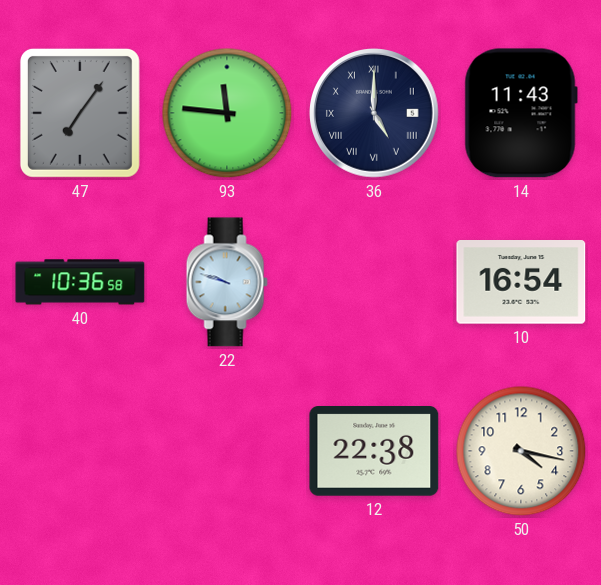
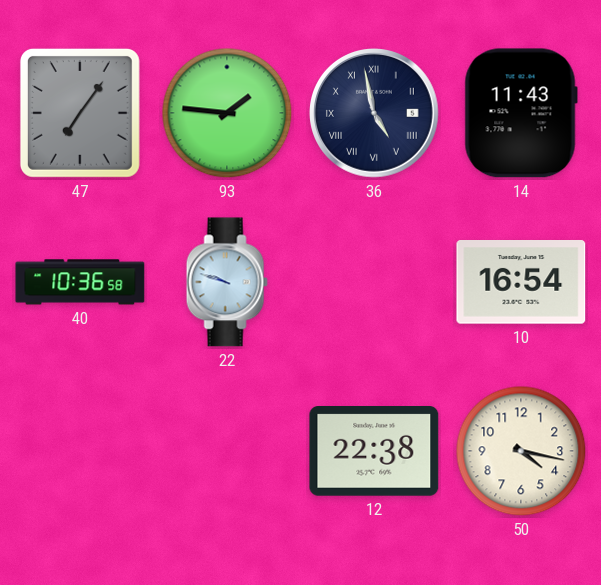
93: 11:46 -> 1:46 (227, 113)
36: 5:00 -> 4:58 (375, 114)
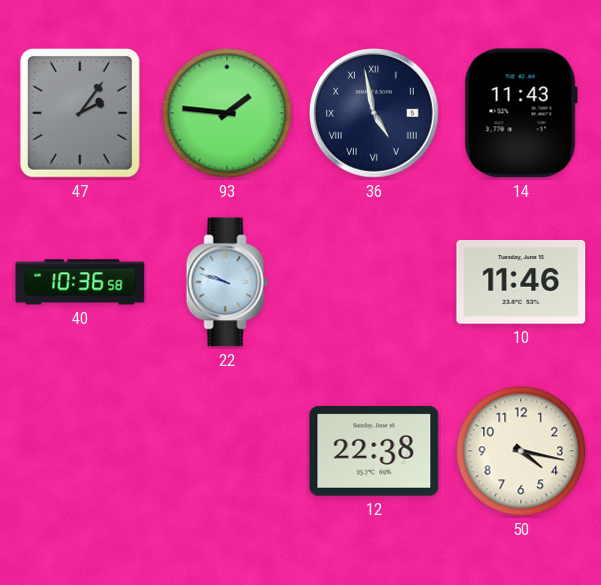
47: 7:06 -> 2:06 (80, 113)
10: 16:54 -> 11:46 (521, 283)
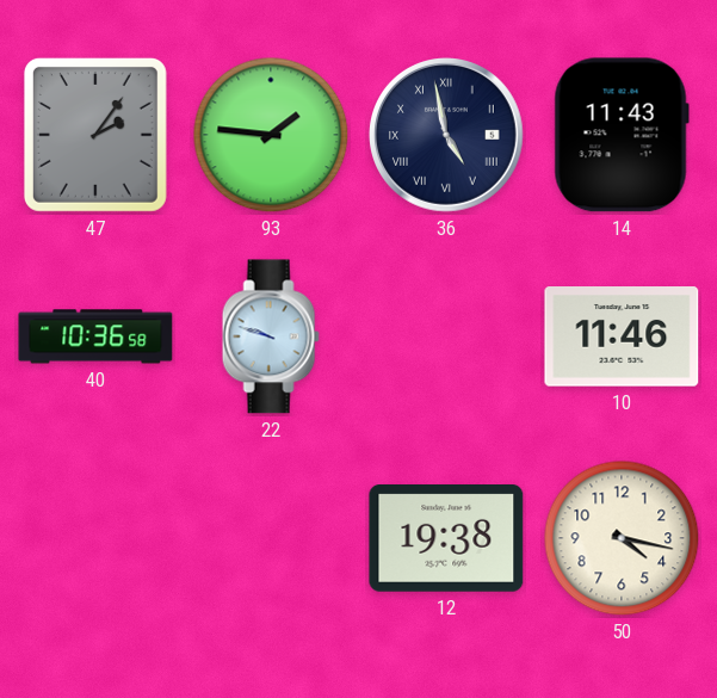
12: 22:38 -> 19:38 (446, 539)
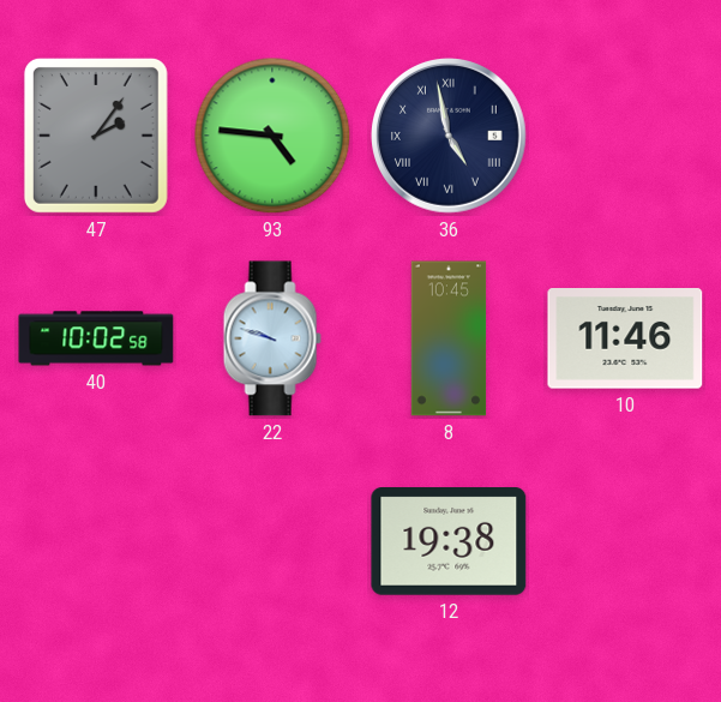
93: 1:46 -> 4:46 (272, 136)
14: 11:43 -> none (622, 135)
40: 10:36 -> 10:02 (96, 338)
8: none -> 10:45 (449, 338)
50: 4:17 -> none (622, 538)
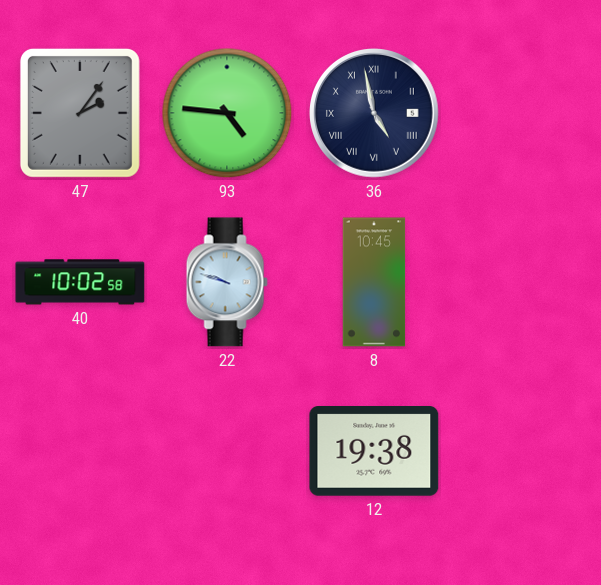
10: 11:46 -> none (625, 340)
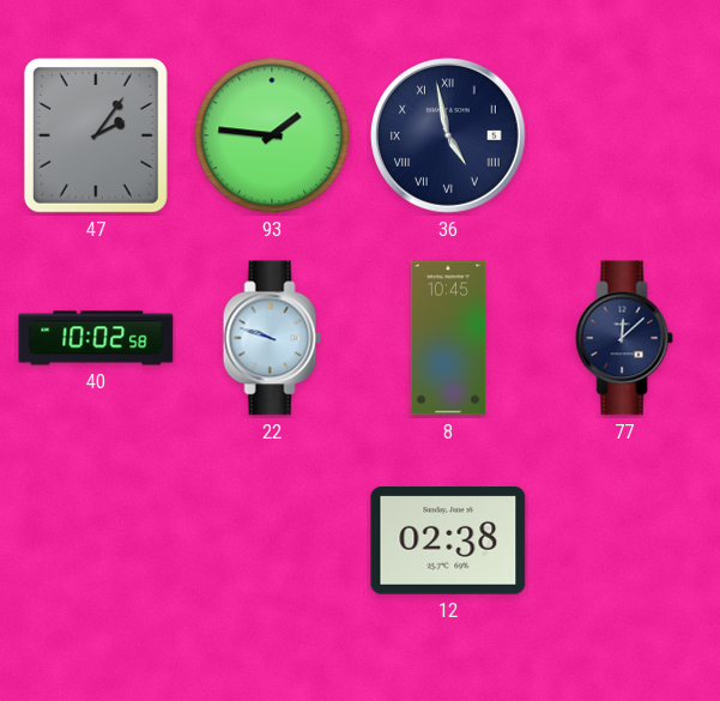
93: 4:46 -> 1:46 (272, 135)
77: none -> 12:08 (624, 338)
12: 19:38 -> 02:38 (448, 542)
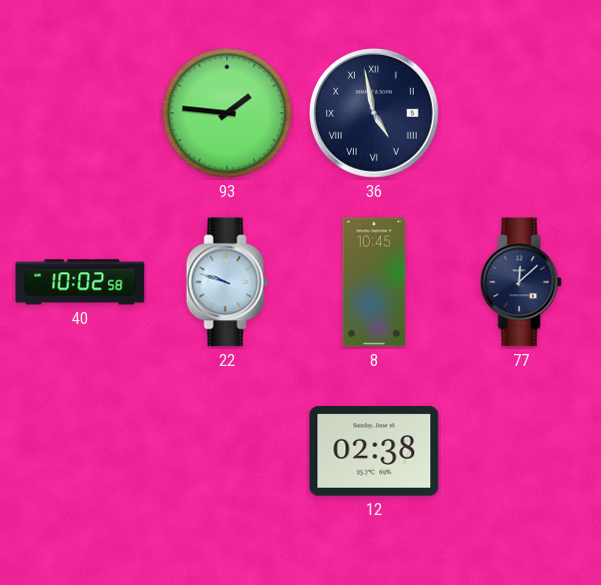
47: 2:06 -> none (96, 135)
